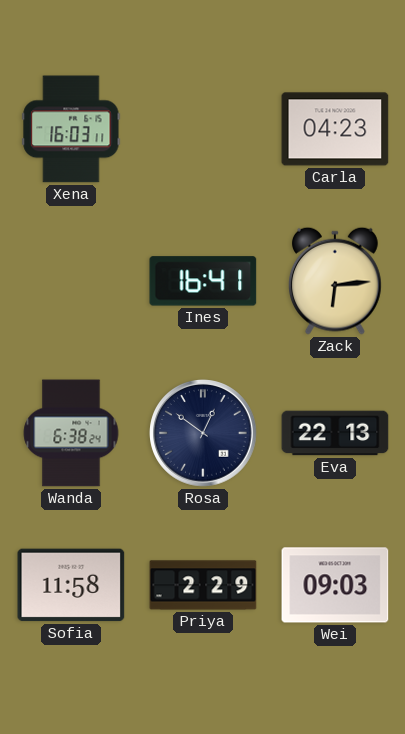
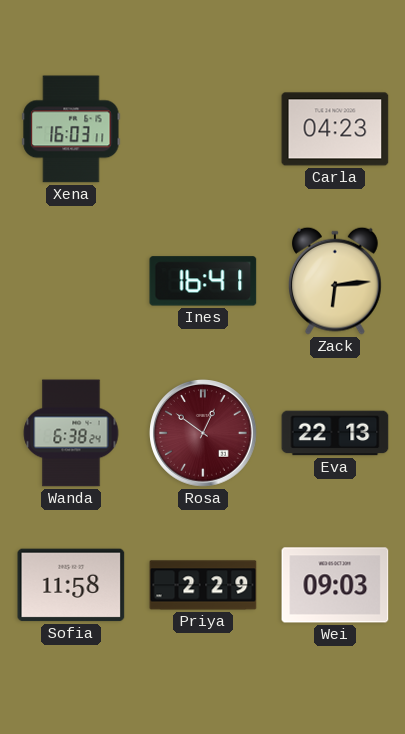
Rosa dial: navy -> burgundy (203, 433)
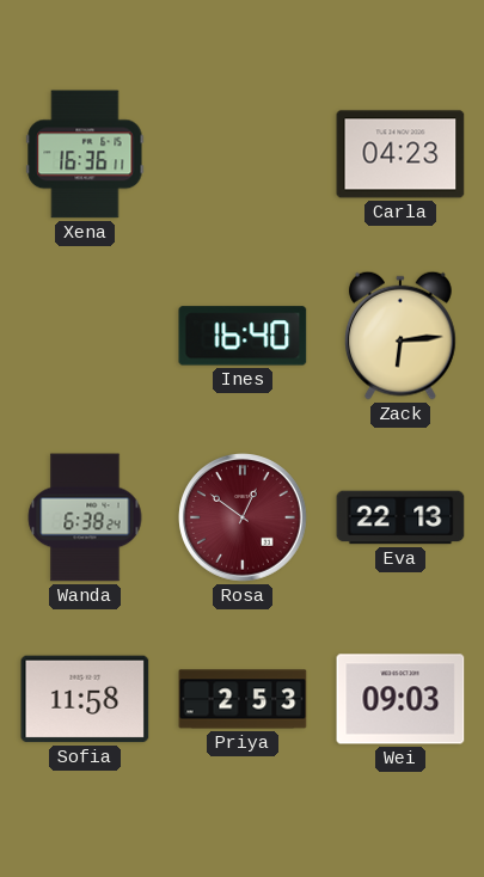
Xena: 16:03 -> 16:36 (85, 154)
Ines: 16:41 -> 16:40 (243, 336)
Priya: 2:29 -> 2:53 (243, 699)
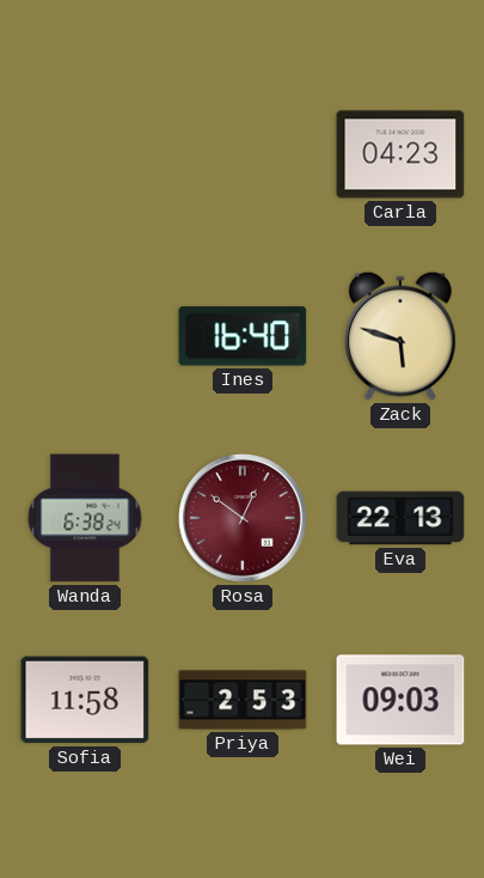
Xena: 16:36 -> none (85, 154)
Zack: 6:14 -> 5:48 (400, 336)
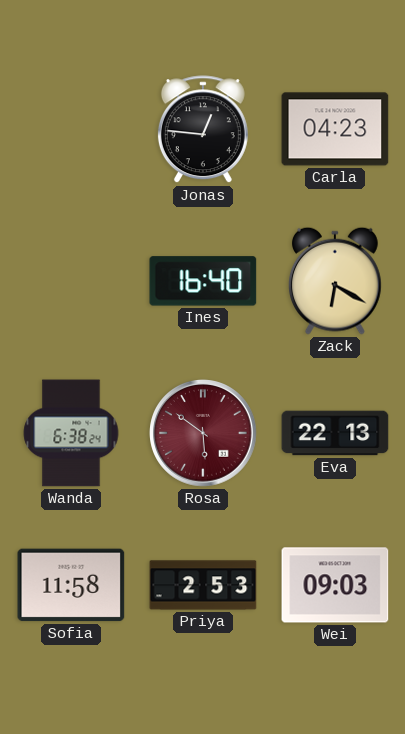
Jonas: none -> 12:46 (203, 130)
Zack: 5:48 -> 6:20 (335, 281)
Rosa: 12:51 -> 5:51 (203, 433)
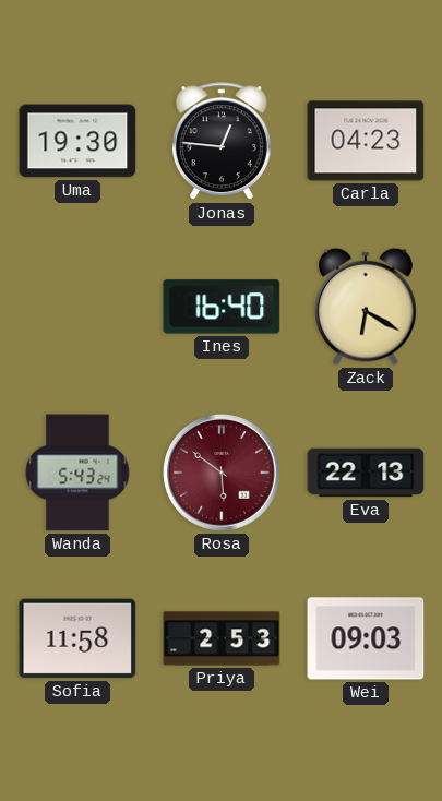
Uma: none -> 19:30 (77, 141)
Wanda: 6:38 -> 5:43 (77, 473)
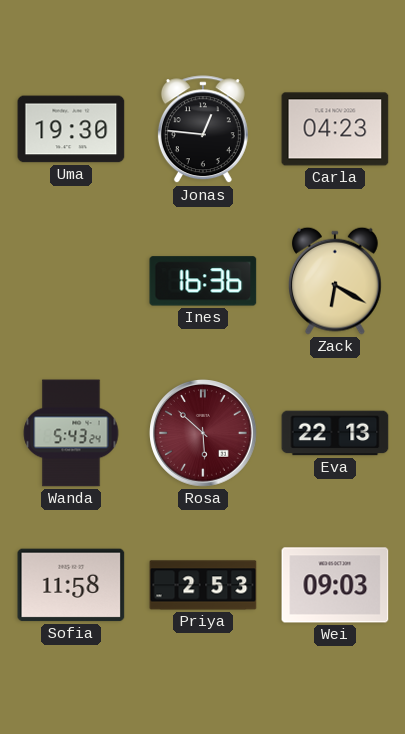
Ines: 16:40 -> 16:36 (203, 281)
Rosa: 5:51 -> 5:52 (203, 433)
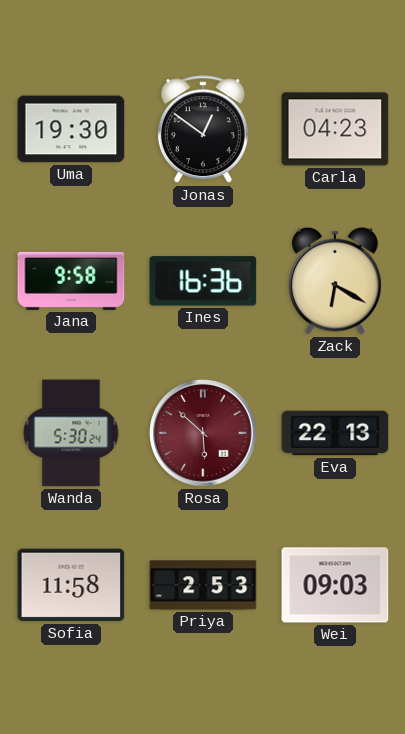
Jonas: 12:46 -> 12:51 (203, 130)
Jana: none -> 9:58 (71, 281)
Wanda: 5:43 -> 5:30 (71, 433)
